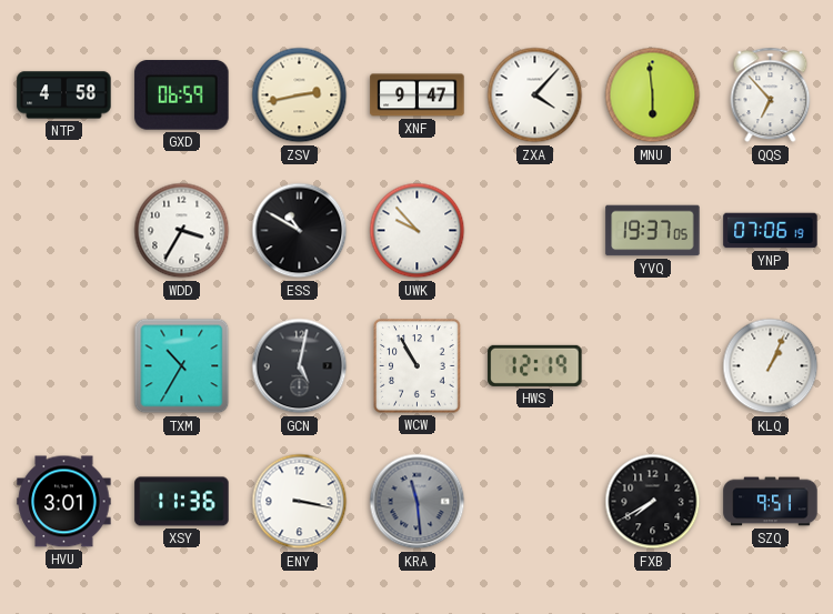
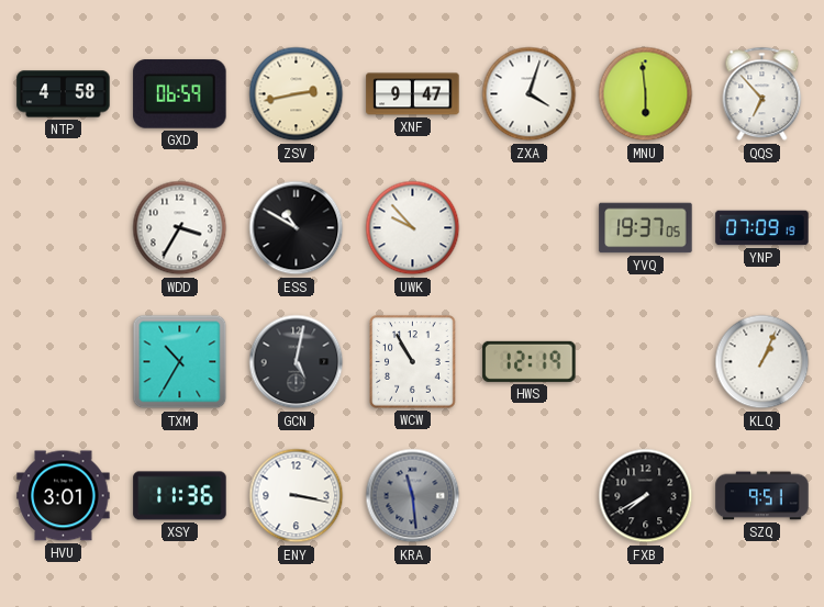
ZXA: 4:07 -> 4:03 (530, 94)
YNP: 07:06 -> 07:09 (762, 228)
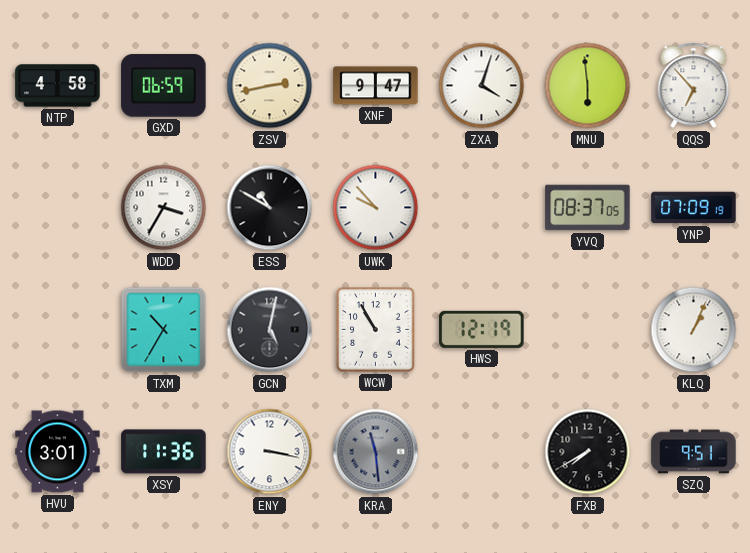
YVQ: 19:37 -> 08:37 (588, 208)
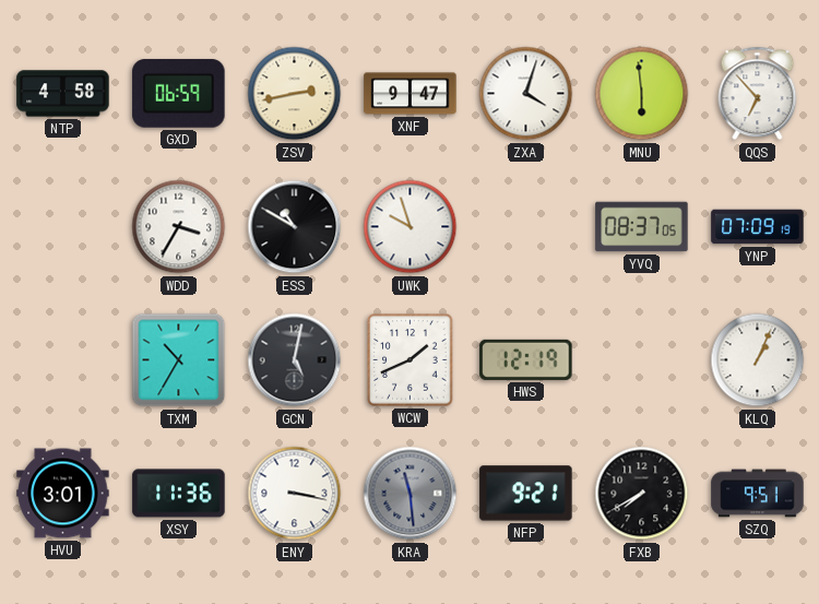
UWK: 9:53 -> 9:57 (411, 227)
WCW: 10:55 -> 1:41 (411, 360)
NFP: none -> 9:21 (526, 494)
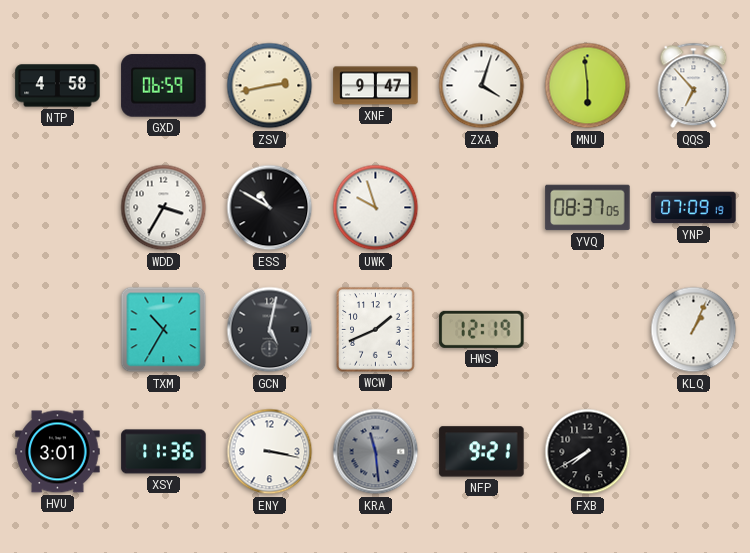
SZQ: 9:51 -> none (758, 494)
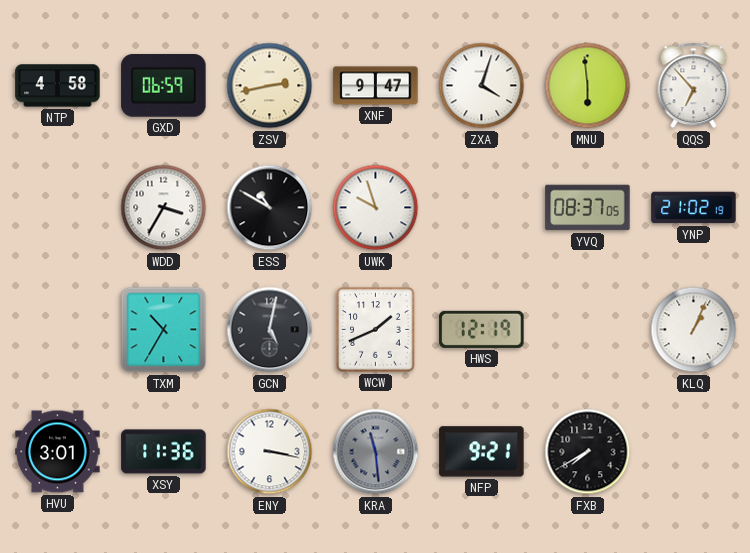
YNP: 07:09 -> 21:02 (694, 208)
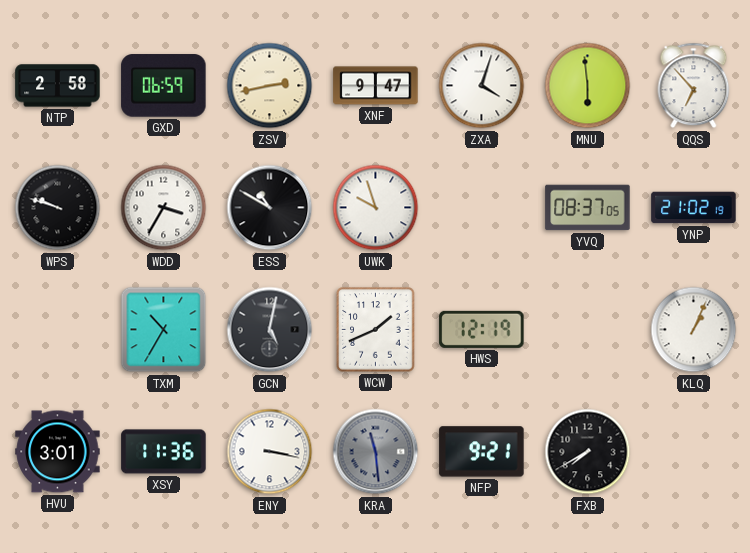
NTP: 4:58 -> 2:58 (58, 86)
WPS: none -> 9:48 (58, 208)
